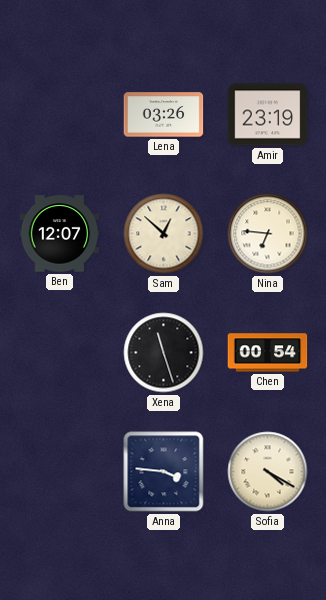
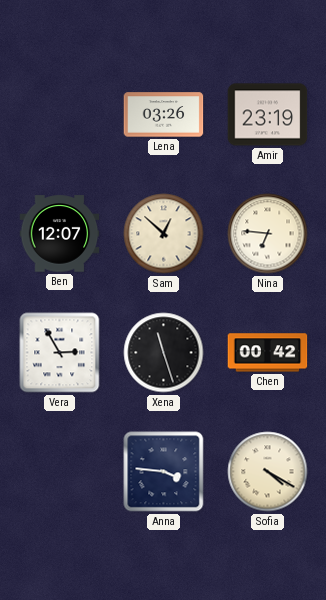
Vera: none -> 2:55 (60, 353)
Chen: 00:54 -> 00:42 (268, 353)
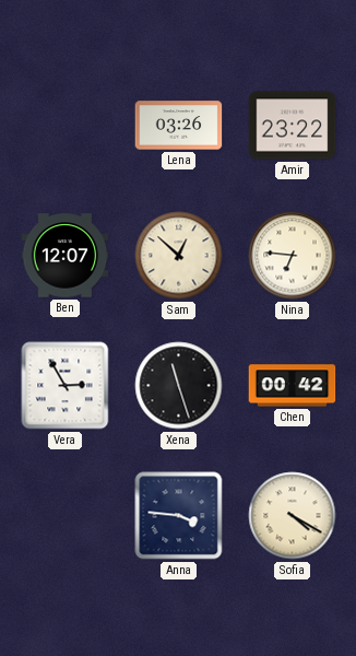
Amir: 23:19 -> 23:22 (293, 126)
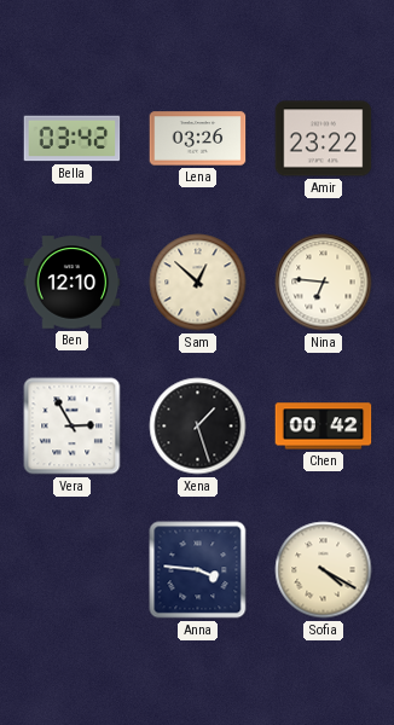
Bella: none -> 03:42 (73, 139)
Ben: 12:07 -> 12:10 (73, 283)
Xena: 11:27 -> 1:27 (198, 427)
